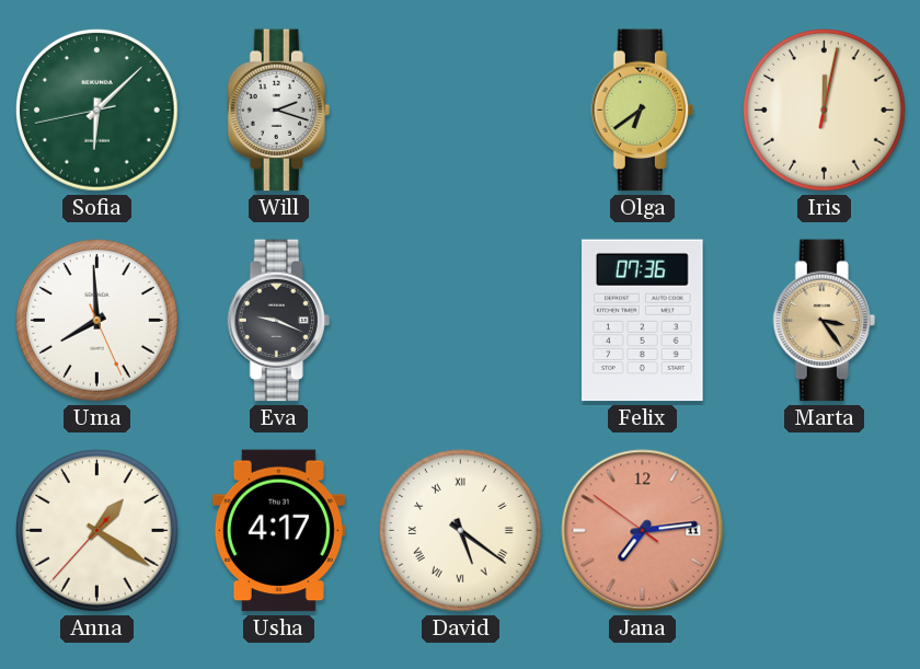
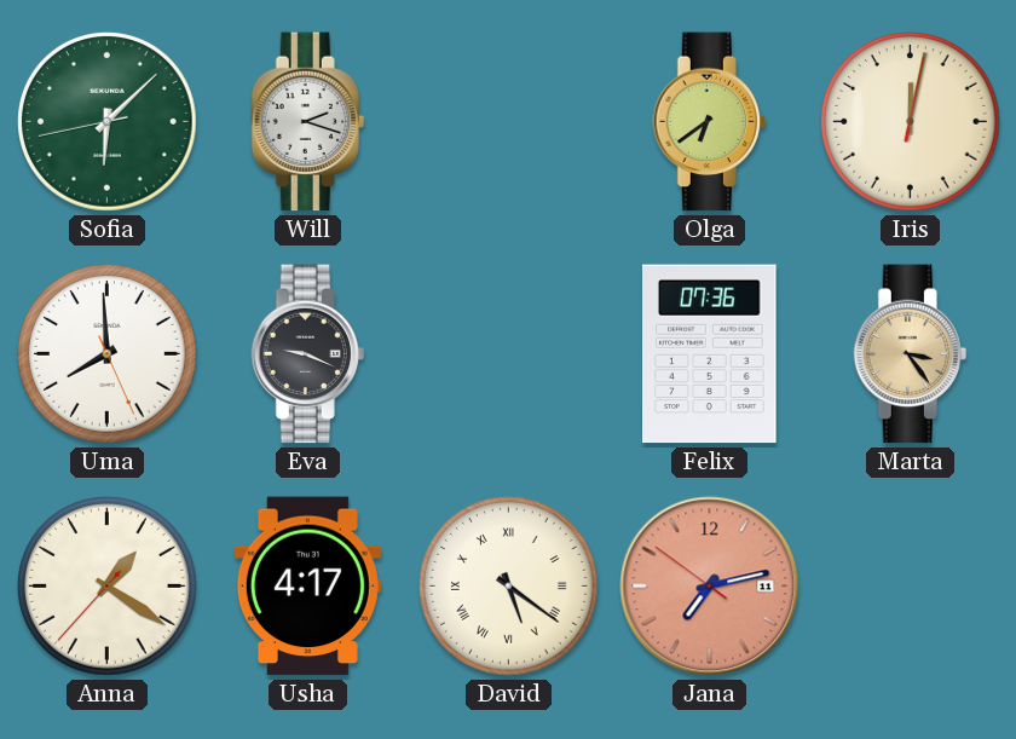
Jana: 7:13 -> 7:12 (710, 587)
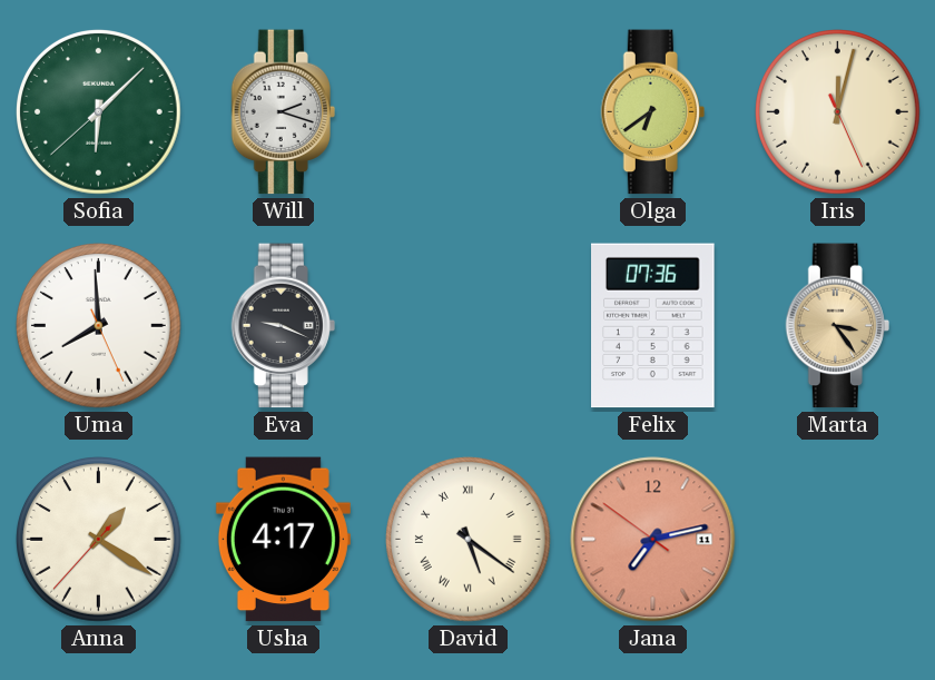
Sofia: 6:07:43 -> 6:07:38 (99, 112)
Iris: 12:02:02 -> 12:02:26 (838, 112)
